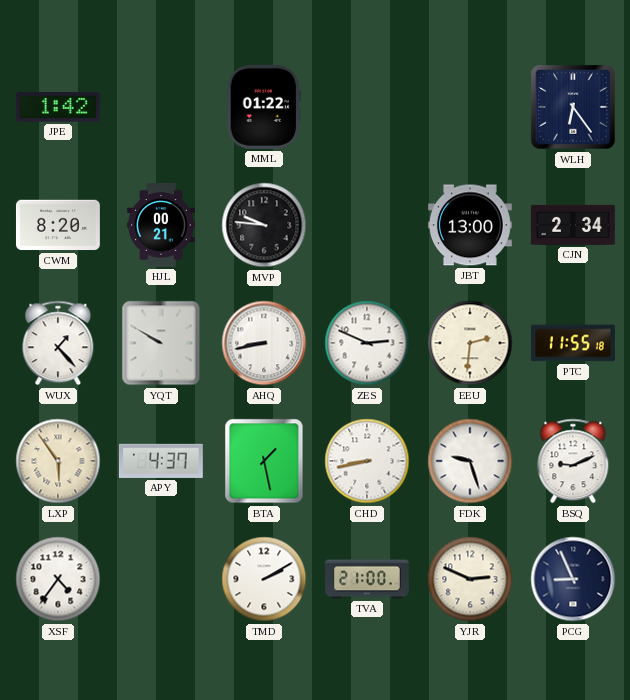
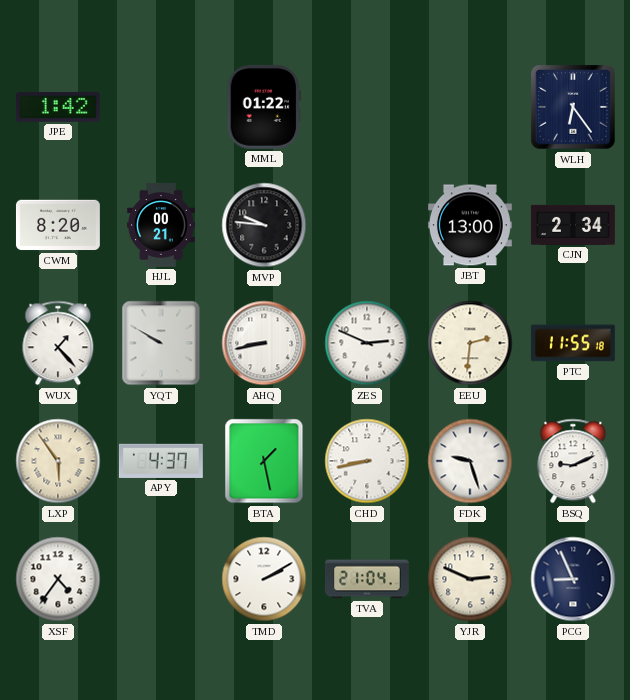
TVA: 21:00 -> 21:04 (367, 579)
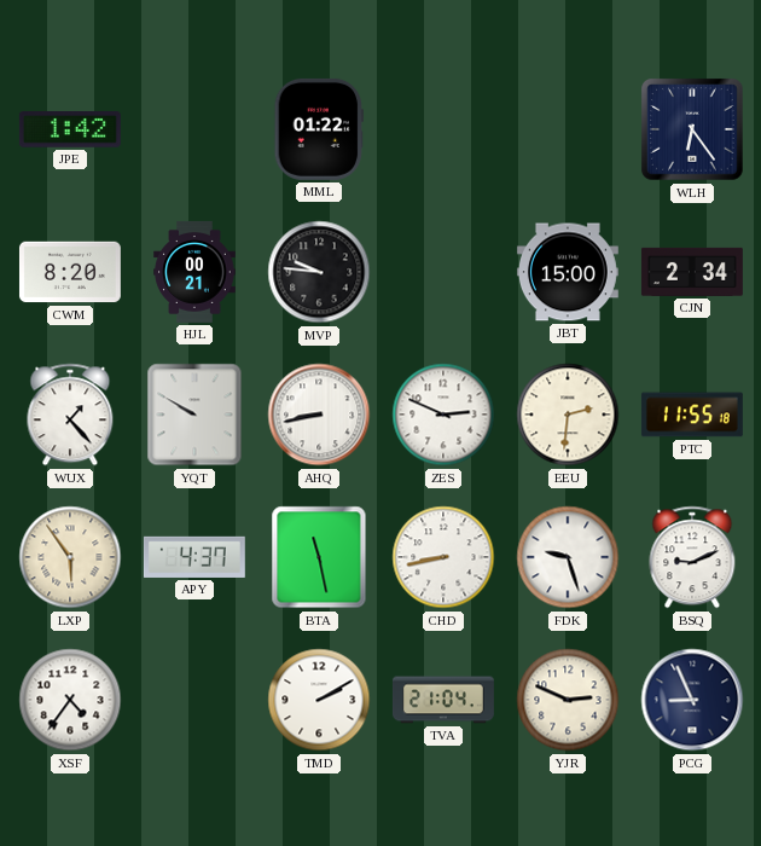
JBT: 13:00 -> 15:00 (568, 272)
BTA: 1:28 -> 11:28 (319, 557)
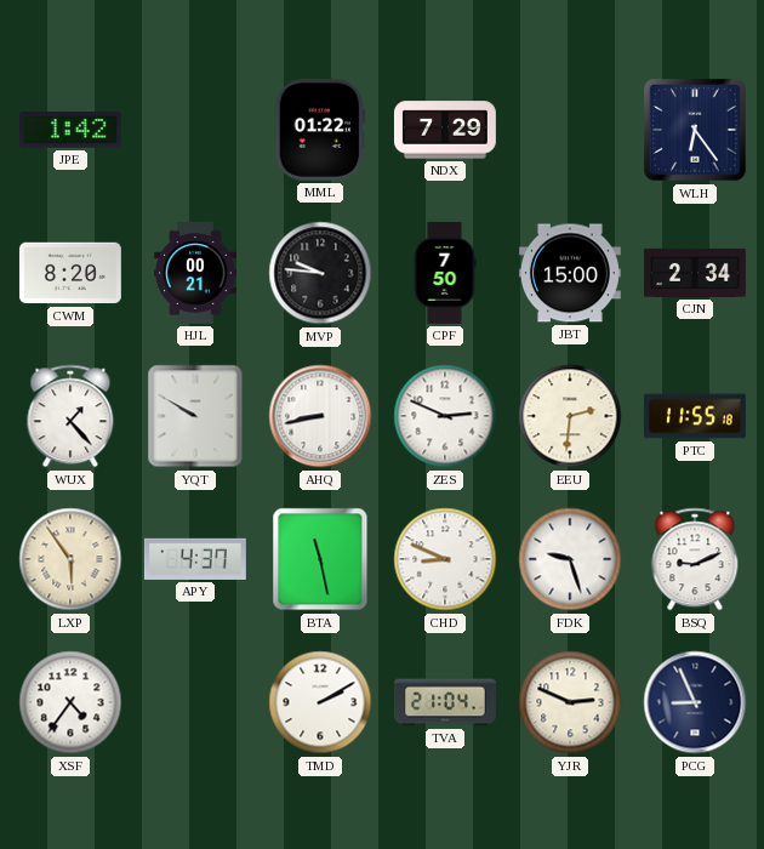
NDX: none -> 7:29 (445, 130)
CPF: none -> 7:50 (445, 273)
CHD: 8:43 -> 8:49 (445, 559)
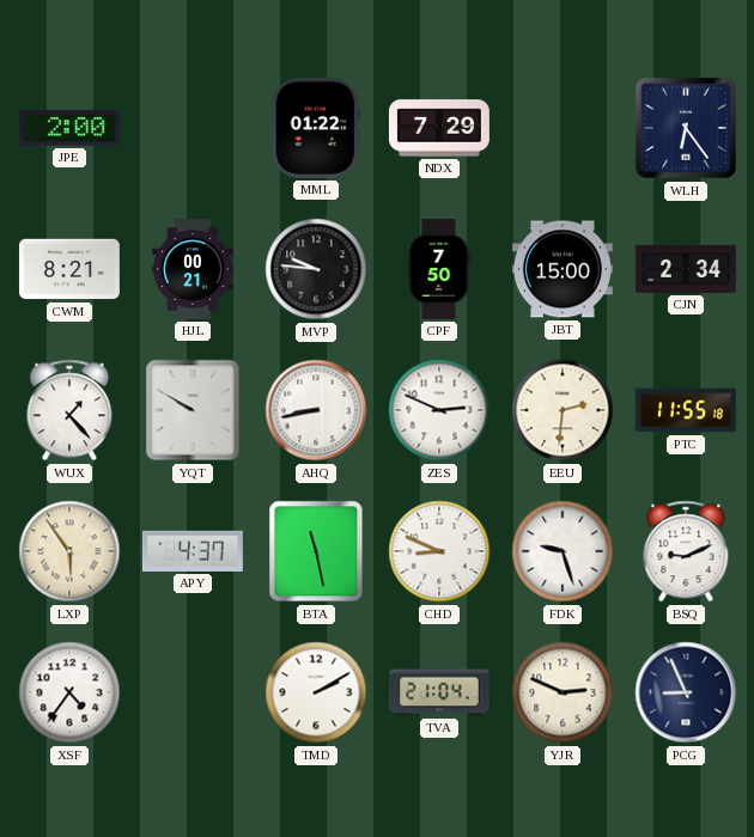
JPE: 1:42 -> 2:00 (69, 129)
CWM: 8:20 -> 8:21 (69, 269)
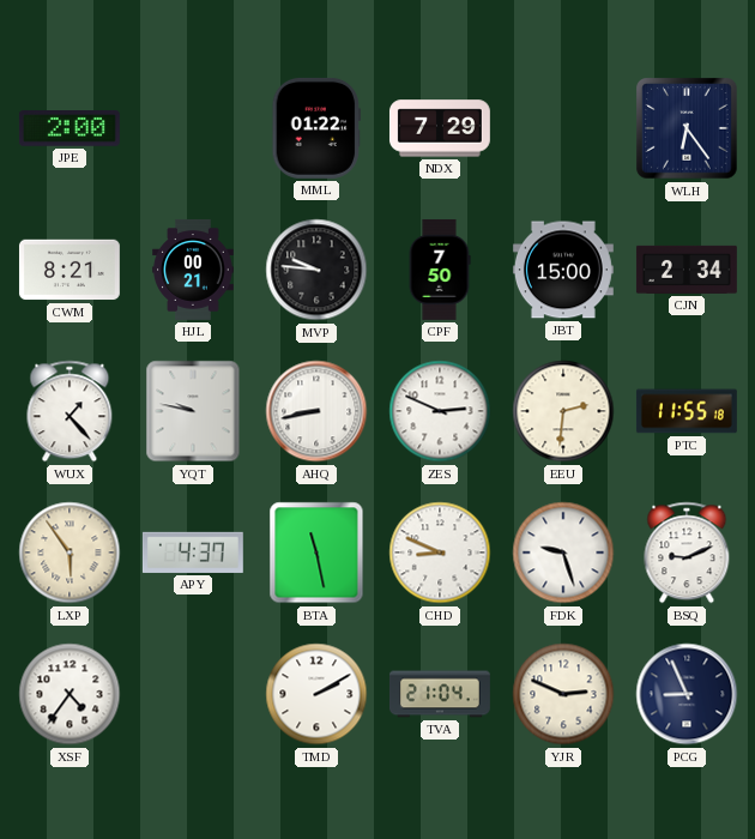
YQT: 9:50 -> 9:47 (193, 411)
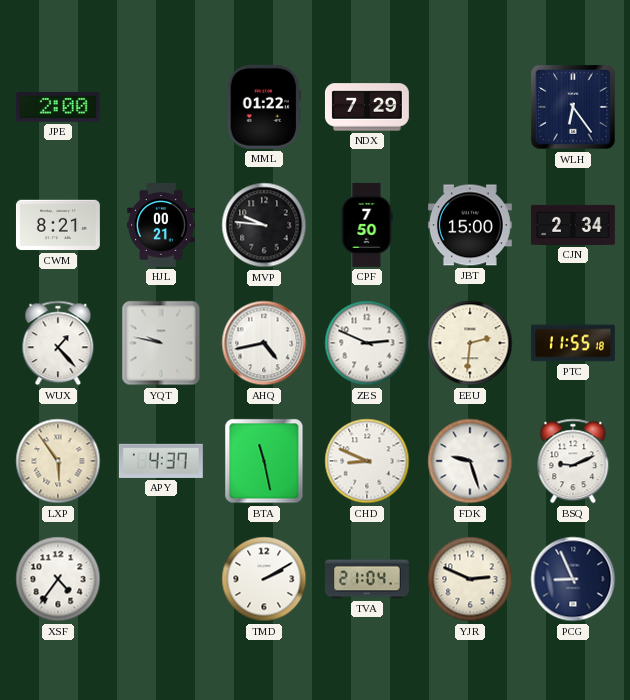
AHQ: 8:43 -> 4:43 (264, 343)
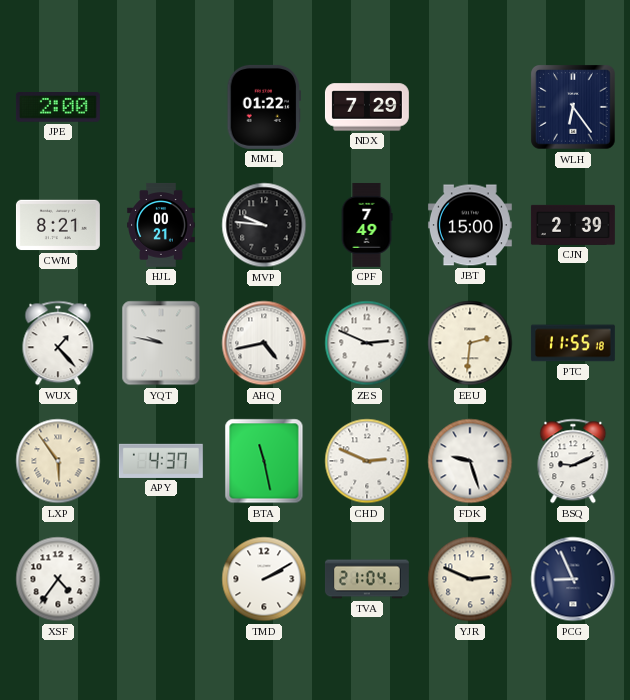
CPF: 7:50 -> 7:49 (367, 225)
CJN: 2:34 -> 2:39 (573, 225)
CHD: 8:49 -> 2:49 (367, 461)
